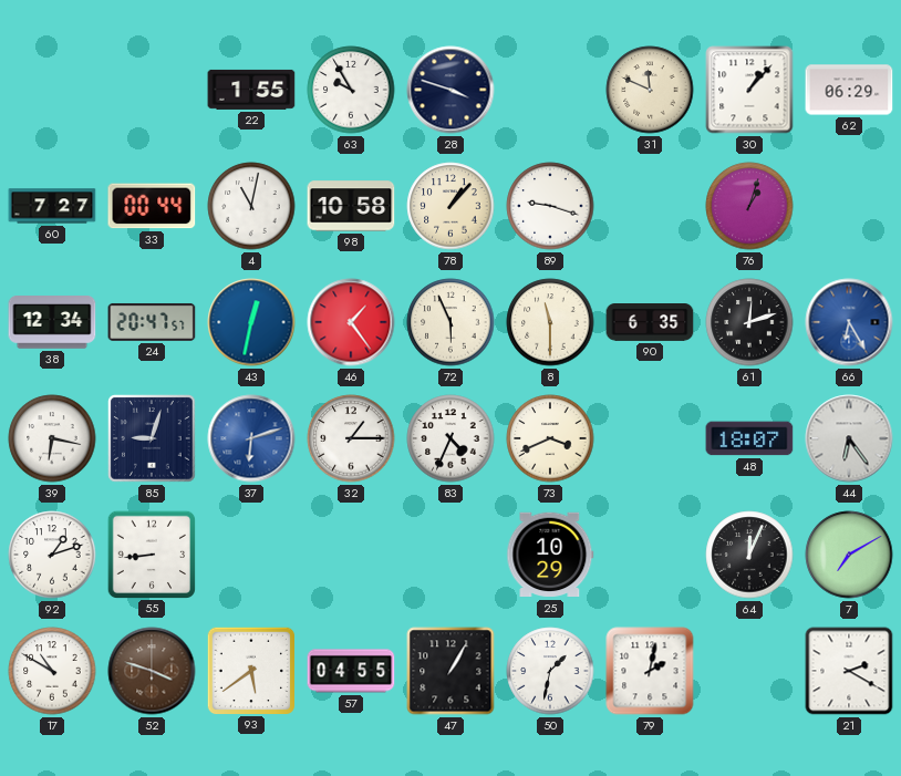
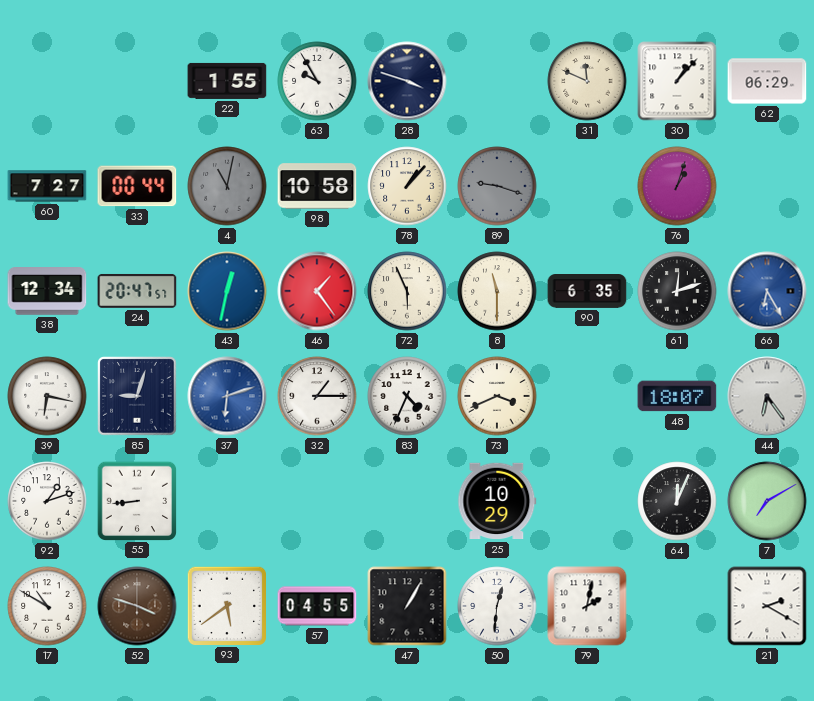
4 dial: white -> grey (227, 186)
89 dial: white -> grey (497, 186)
50: 1:32 -> 12:31 (497, 606)
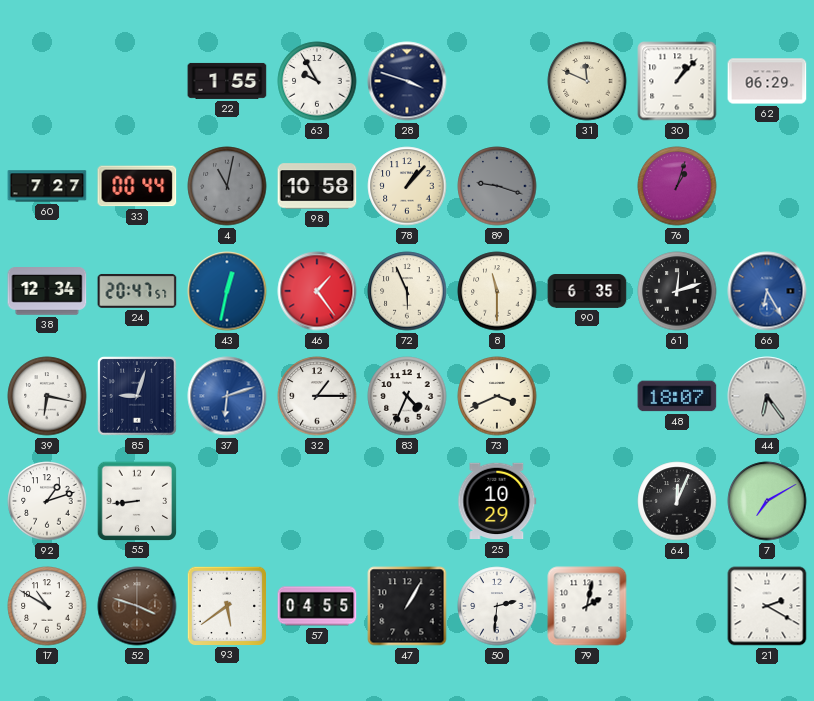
50: 12:31 -> 2:31 (497, 606)
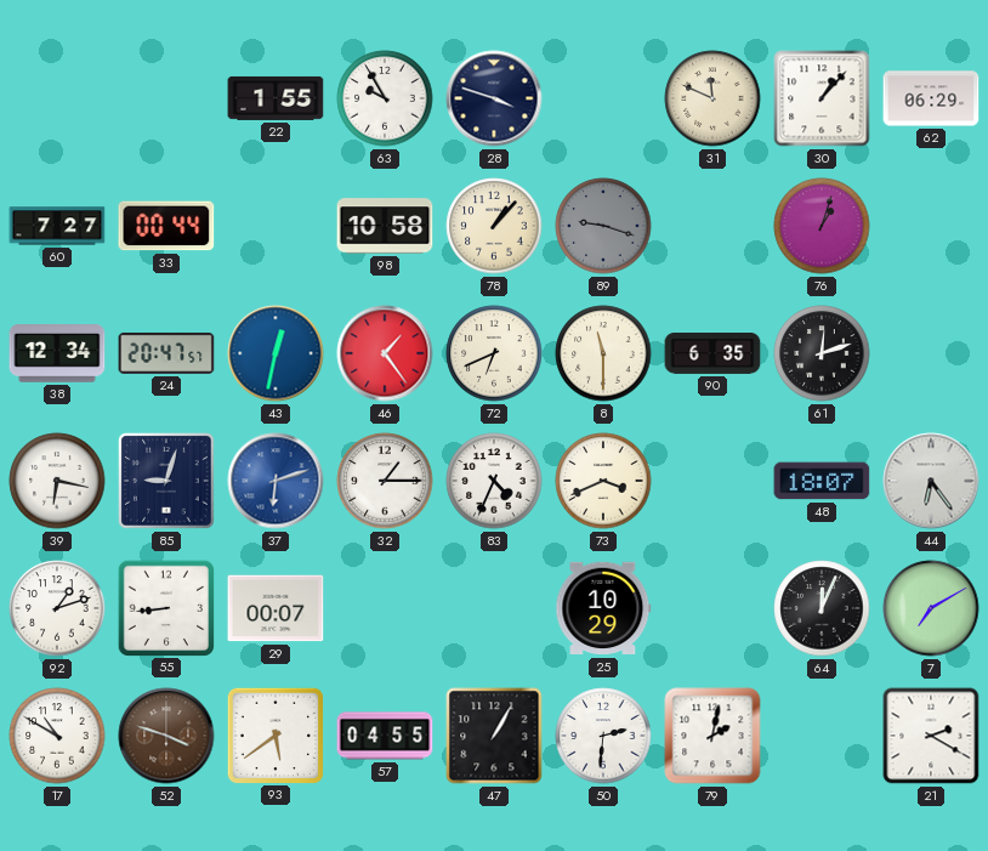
4: 11:02 -> none (227, 186)
72: 5:56 -> 6:41 (494, 353)
66: 6:25 -> none (767, 291)
29: none -> 00:07 (276, 608)
